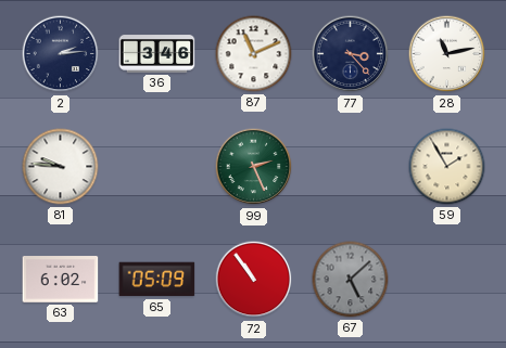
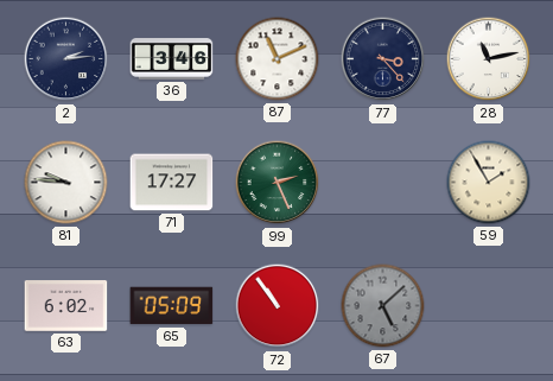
71: none -> 17:27 (172, 183)
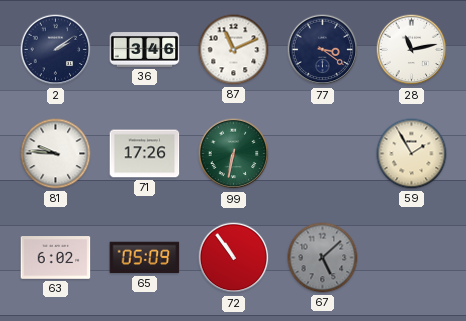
2: 2:14 -> 2:09 (56, 50)
77: 3:23 -> 3:21 (323, 50)
71: 17:27 -> 17:26 (145, 154)
99: 2:26 -> 6:32 (234, 154)
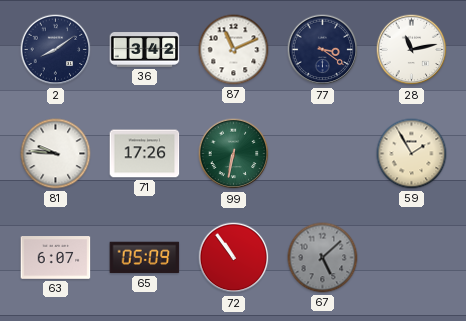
2: 2:09 -> 8:09 (56, 50)
36: 3:46 -> 3:42 (145, 50)
63: 6:02 -> 6:07 (56, 258)
